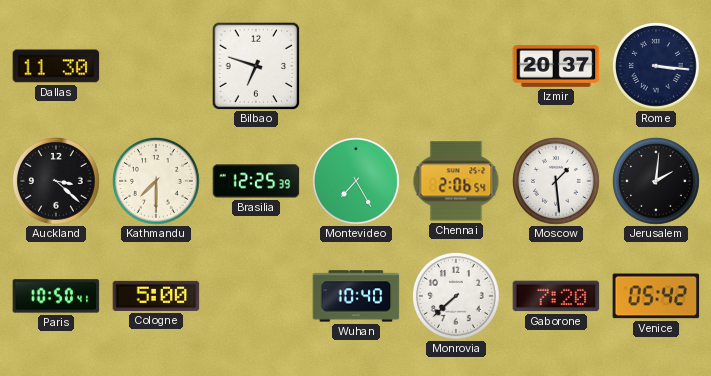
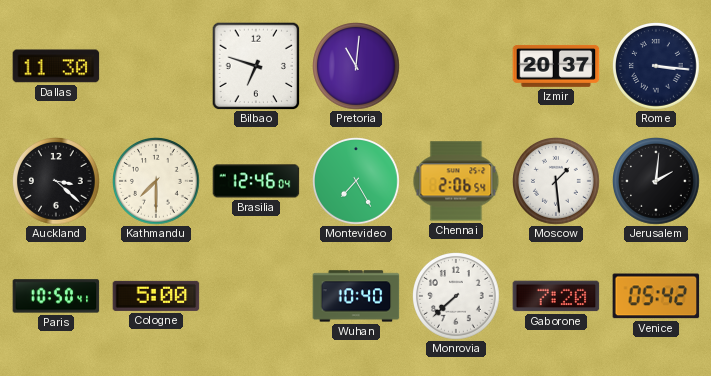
Pretoria: none -> 11:01 (357, 67)
Brasilia: 12:25 -> 12:46 (256, 181)
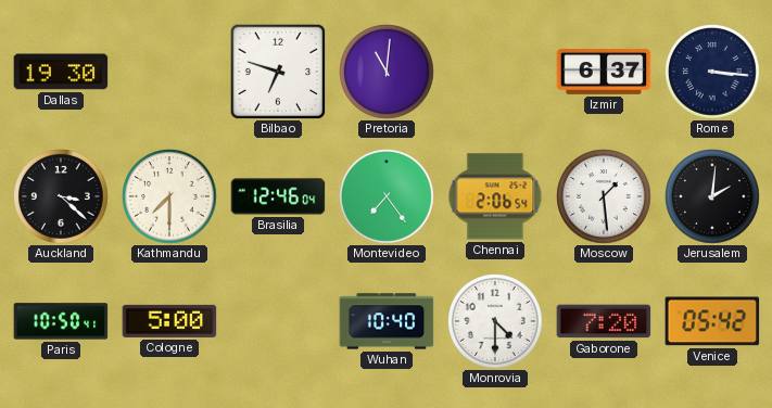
Dallas: 11:30 -> 19:30 (61, 72)
Izmir: 20:37 -> 6:37 (604, 72)
Montevideo: 7:25 -> 7:24 (388, 197)
Monrovia: 7:38 -> 4:30 (496, 322)
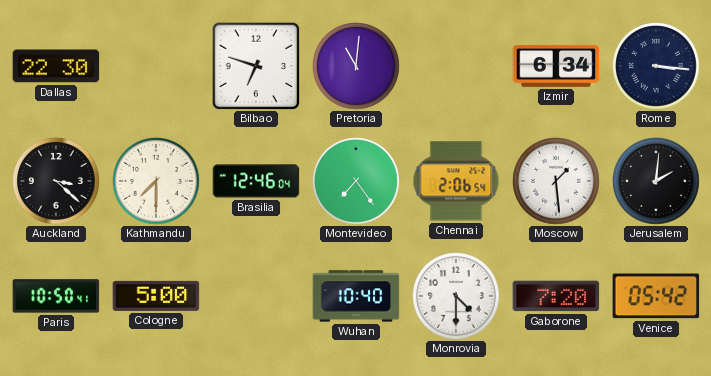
Dallas: 19:30 -> 22:30 (56, 66)
Izmir: 6:37 -> 6:34 (556, 66)
